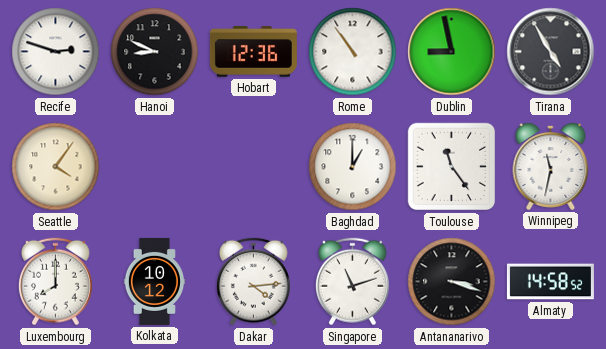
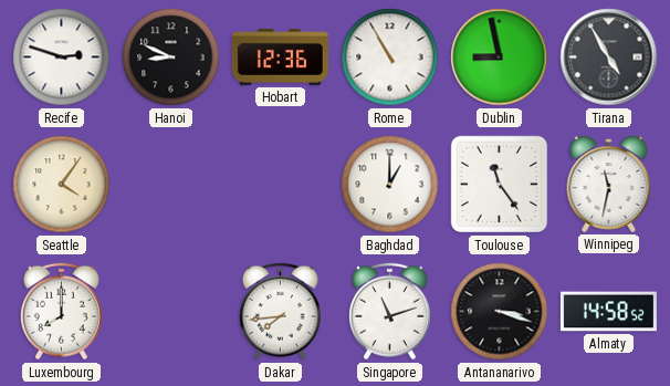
Rome: 10:54 -> 10:55 (390, 58)
Kolkata: 10:12 -> none (154, 281)
Dakar: 4:14 -> 7:44 (280, 312)
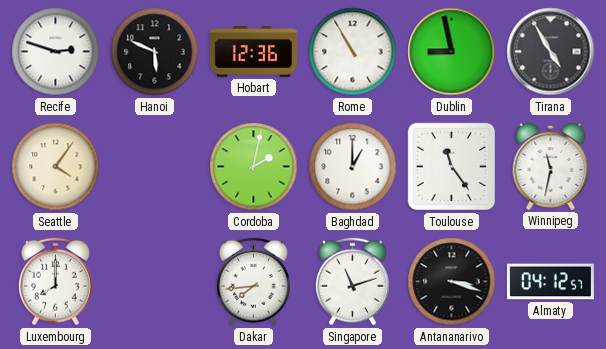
Hanoi: 8:49 -> 5:49 (155, 52)
Cordoba: none -> 2:02 (254, 167)
Almaty: 14:58 -> 04:12 (550, 282)
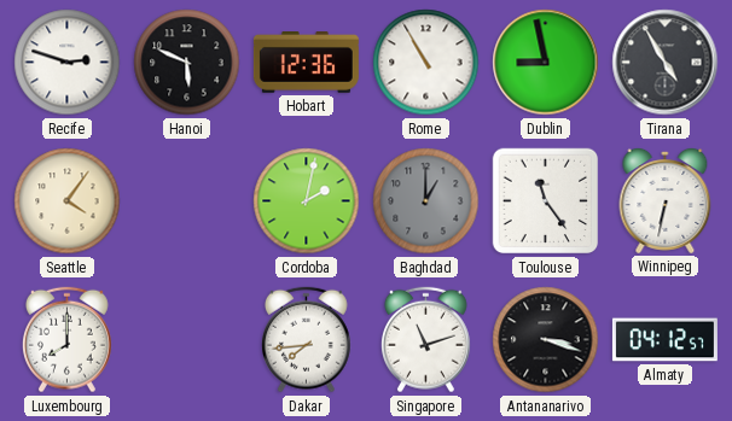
Baghdad dial: white -> grey (426, 201)
Winnipeg: 11:32 -> 6:32 (666, 200)
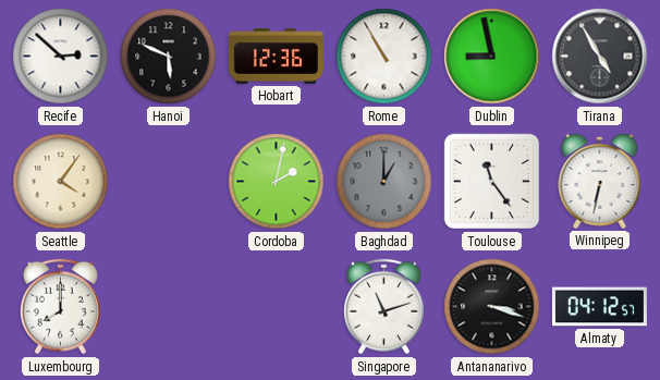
Recife: 2:48 -> 2:52 (61, 57)
Dakar: 7:44 -> none (306, 340)
